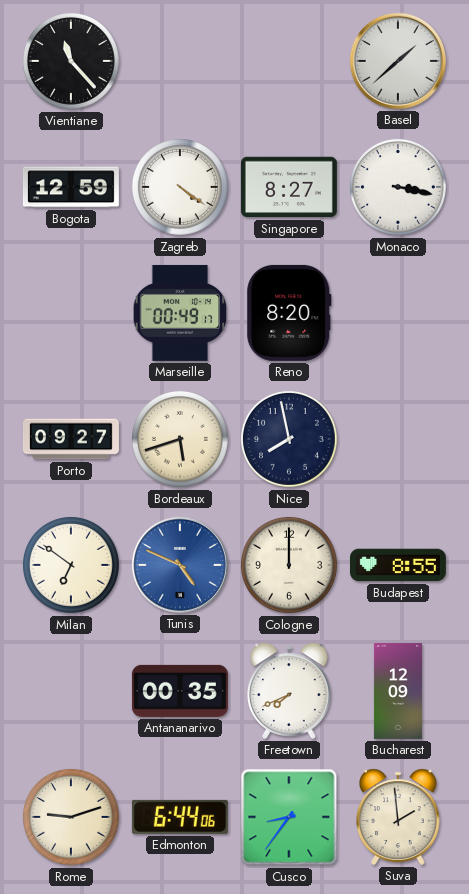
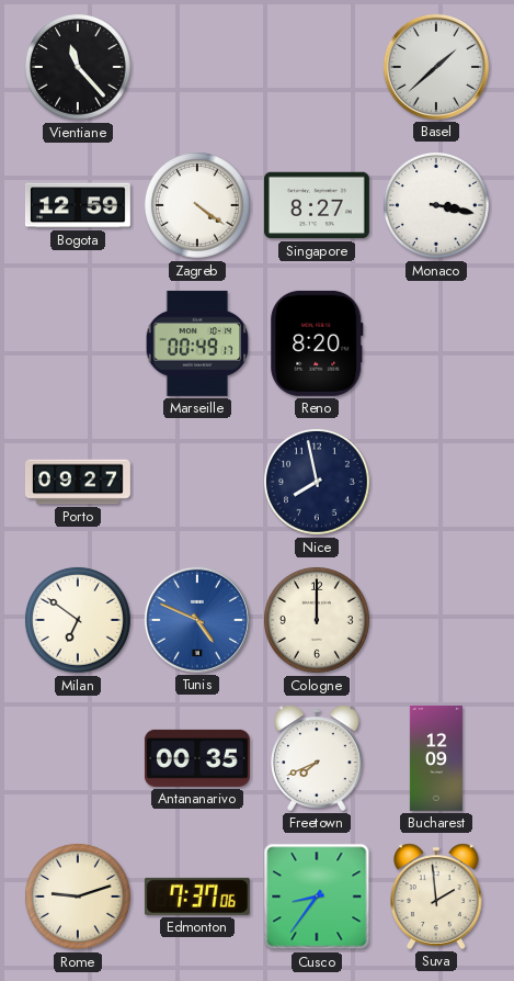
Bordeaux: 5:42 -> none (180, 439)
Budapest: 8:55 -> none (398, 565)
Edmonton: 6:44 -> 7:37 (197, 897)
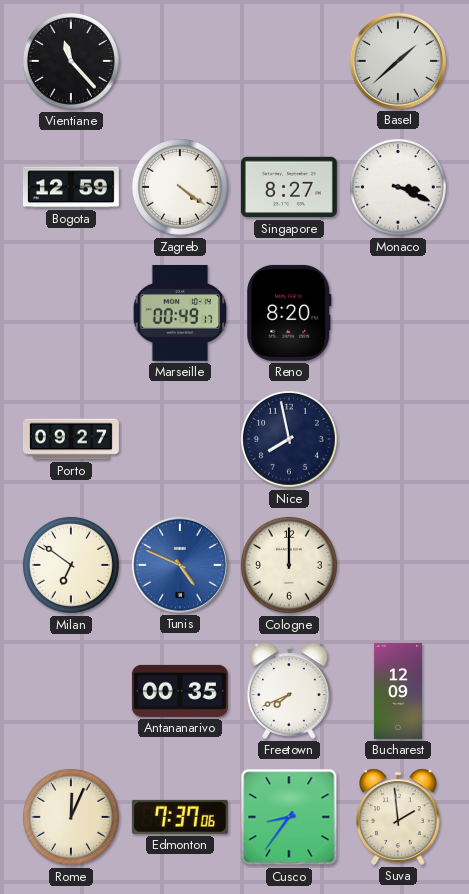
Monaco: 3:17 -> 3:19 (398, 187)
Rome: 9:12 -> 12:04 (71, 817)
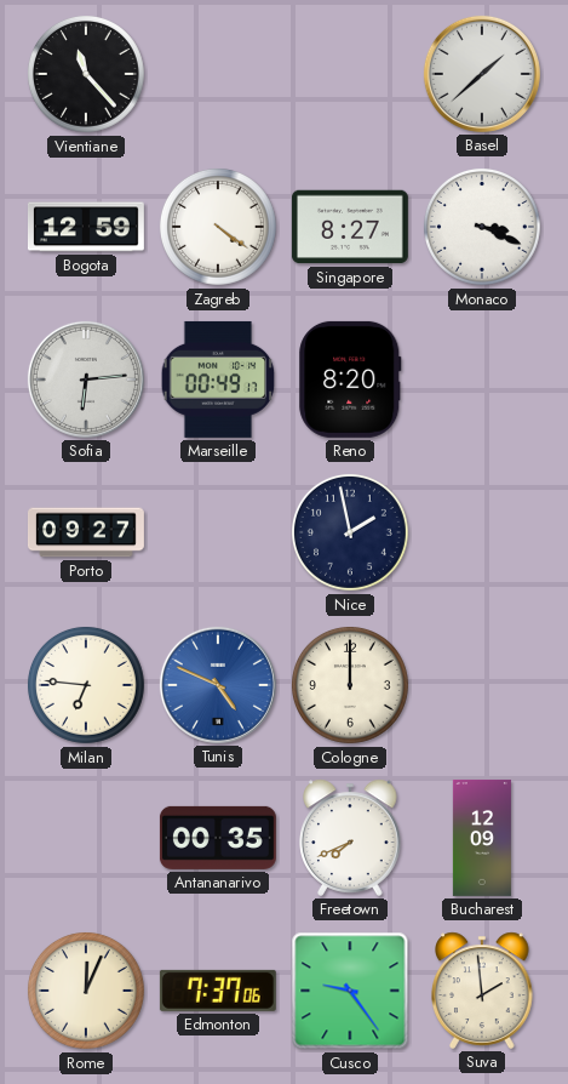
Sofia: none -> 6:14 (86, 380)
Nice: 7:58 -> 1:58 (350, 532)
Milan: 6:51 -> 6:46 (86, 685)
Cusco: 8:36 -> 9:24 (350, 991)
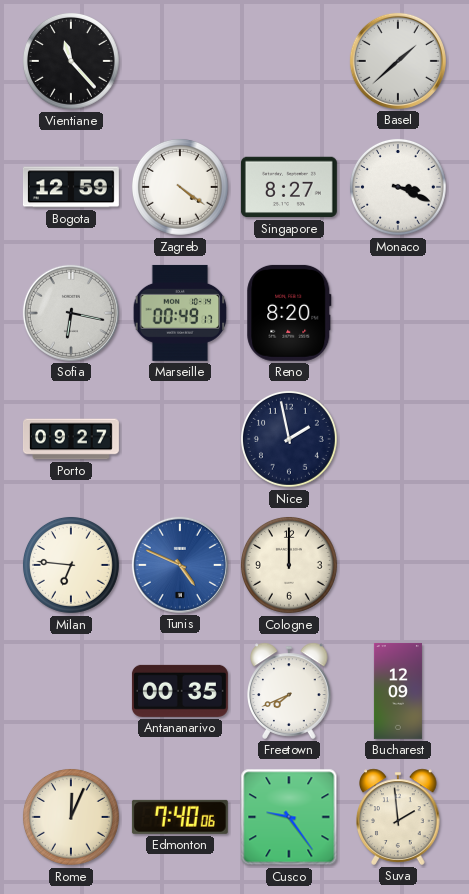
Sofia: 6:14 -> 6:17 (71, 313)
Edmonton: 7:37 -> 7:40 (180, 817)
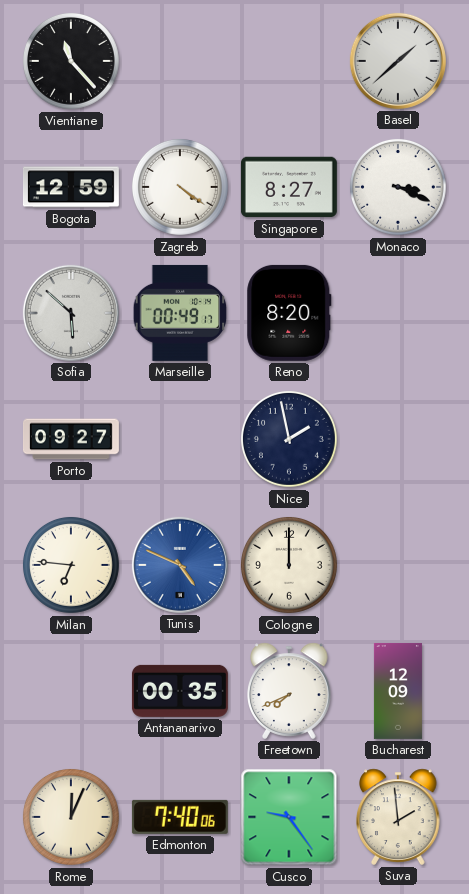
Sofia: 6:17 -> 5:52 (71, 313)
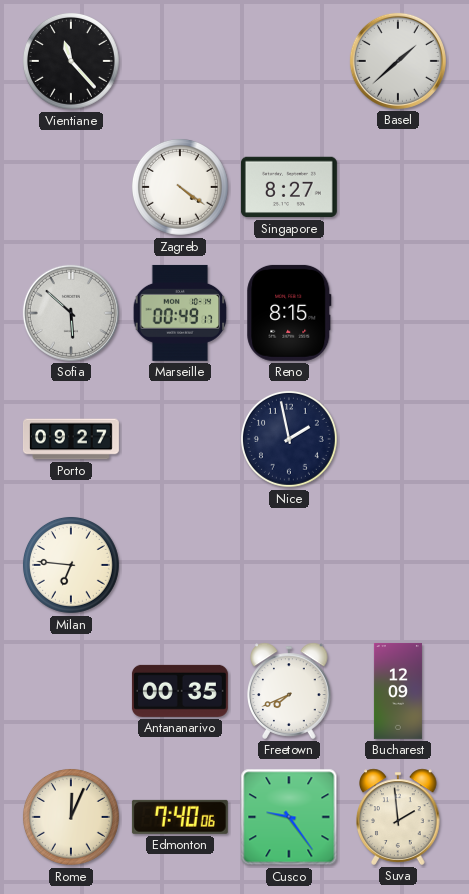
Bogota: 12:59 -> none (71, 187)
Monaco: 3:19 -> none (398, 187)
Reno: 8:20 -> 8:15 (289, 313)
Tunis: 4:49 -> none (180, 565)
Cologne: 12:00 -> none (289, 565)
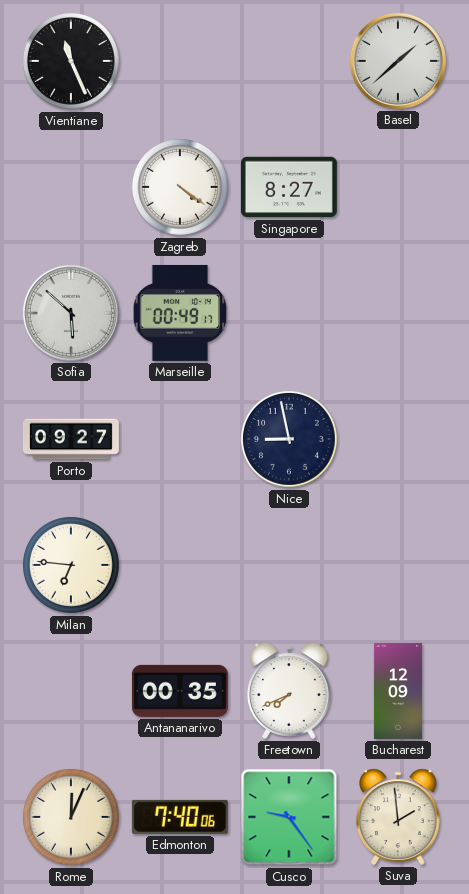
Vientiane: 11:23 -> 11:26 (71, 61)
Reno: 8:15 -> none (289, 313)
Nice: 1:58 -> 8:58 (289, 439)
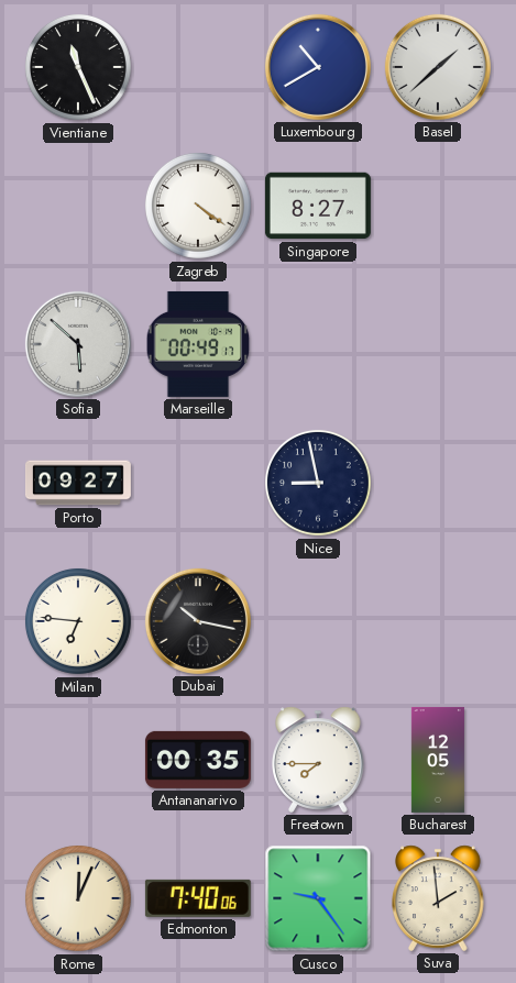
Luxembourg: none -> 10:40 (318, 67)
Dubai: none -> 10:17 (198, 621)
Freetown: 7:41 -> 7:45 (318, 760)
Bucharest: 12:09 -> 12:05 (438, 760)
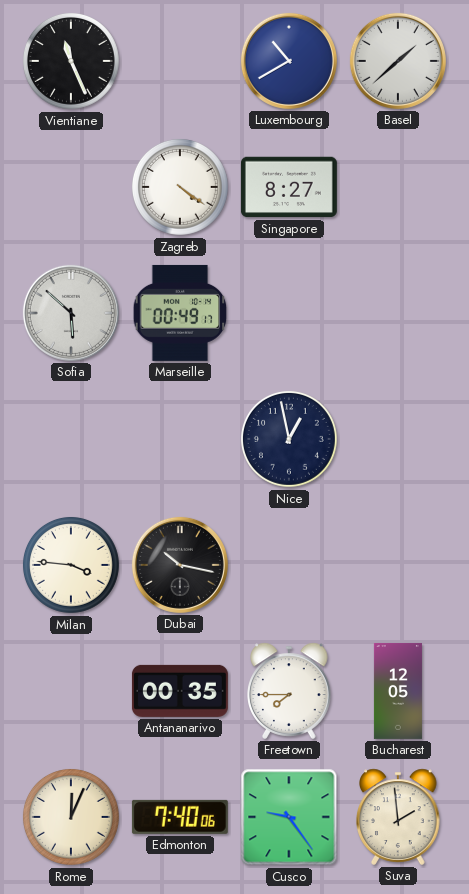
Porto: 09:27 -> none (78, 483)
Nice: 8:58 -> 12:58 (289, 439)
Milan: 6:46 -> 3:46 (71, 565)
